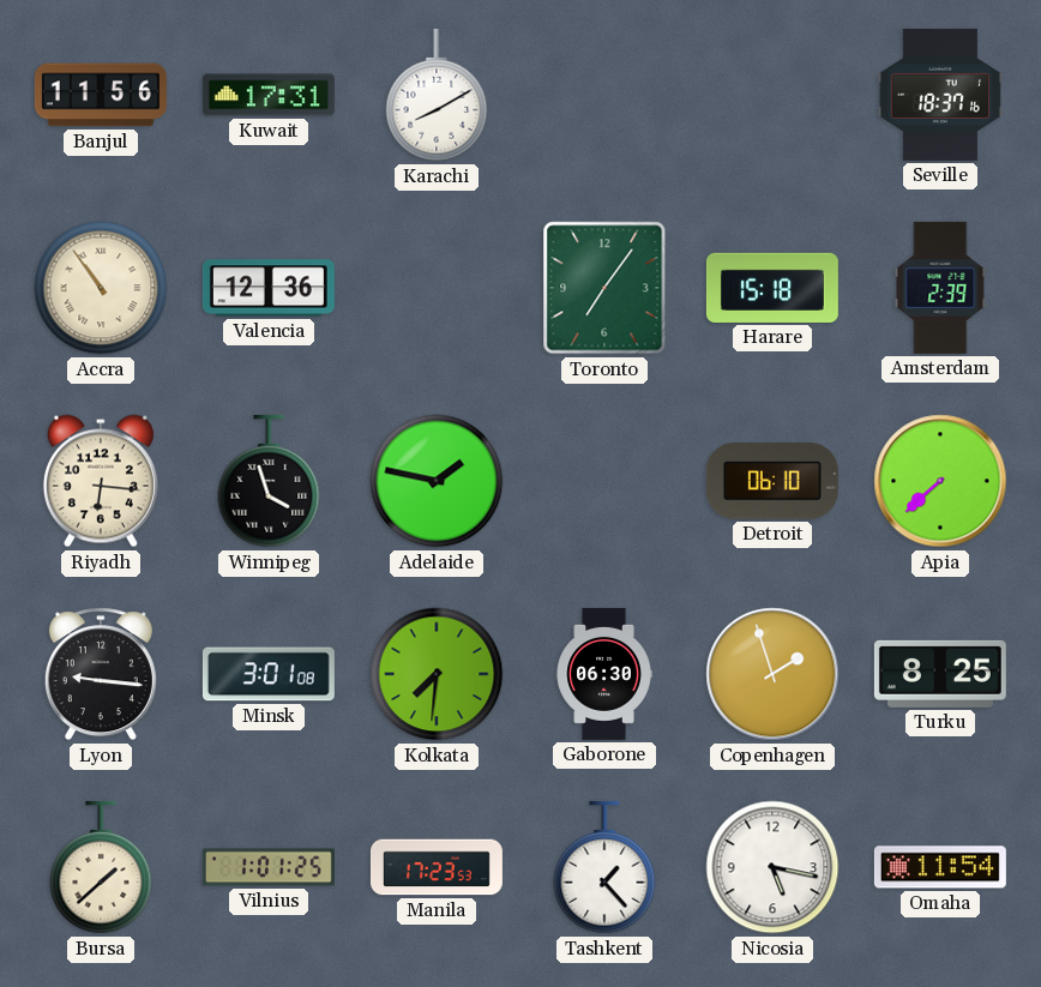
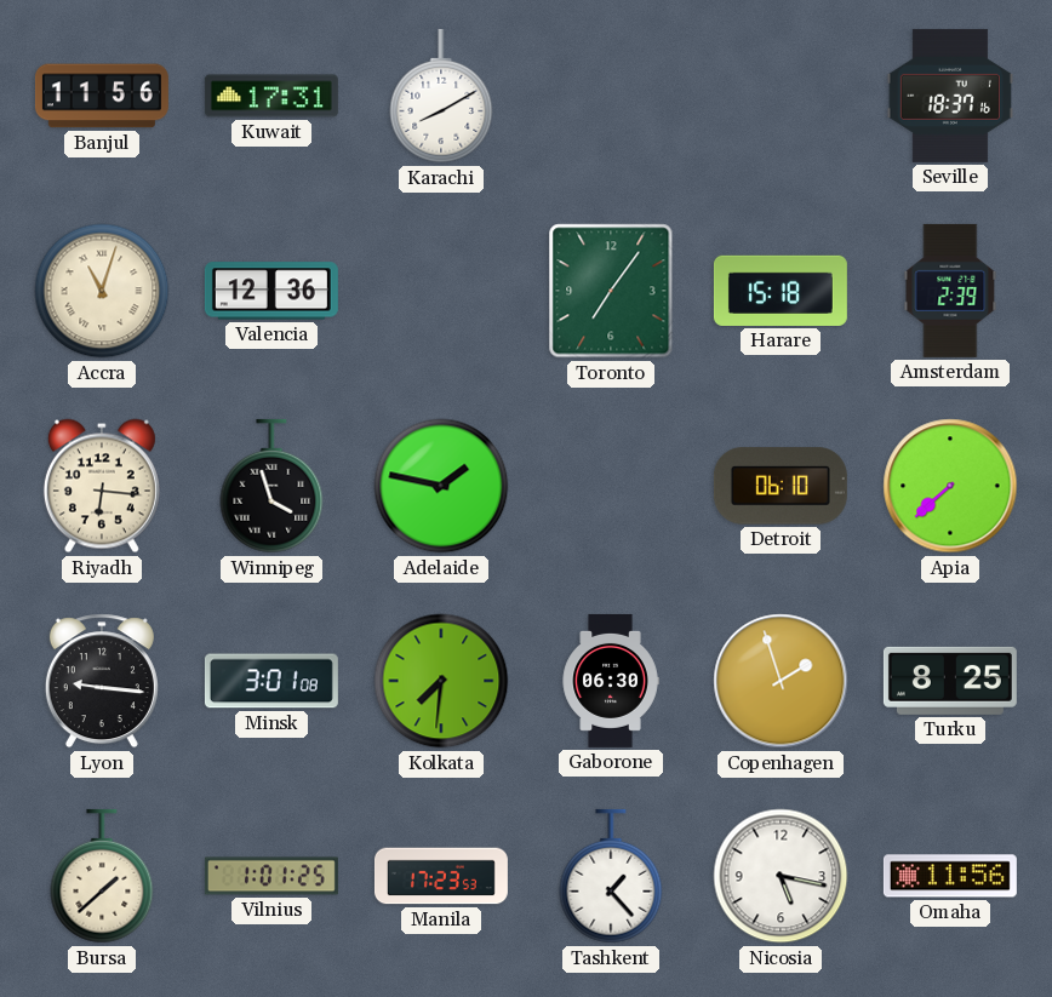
Accra: 10:54 -> 11:03 (102, 291)
Omaha: 11:54 -> 11:56 (950, 876)
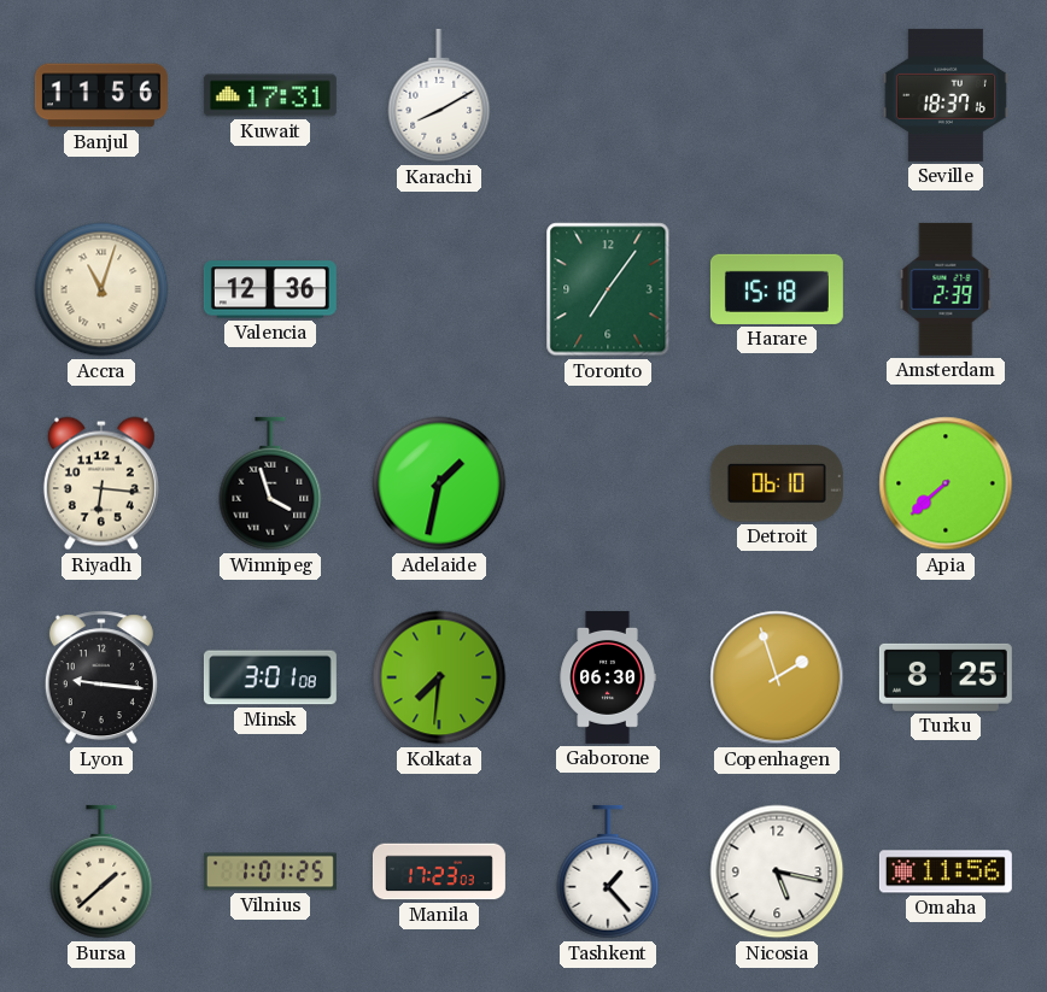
Adelaide: 1:47 -> 1:32 (439, 483)
Manila: 17:23:53 -> 17:23:03 (439, 871)
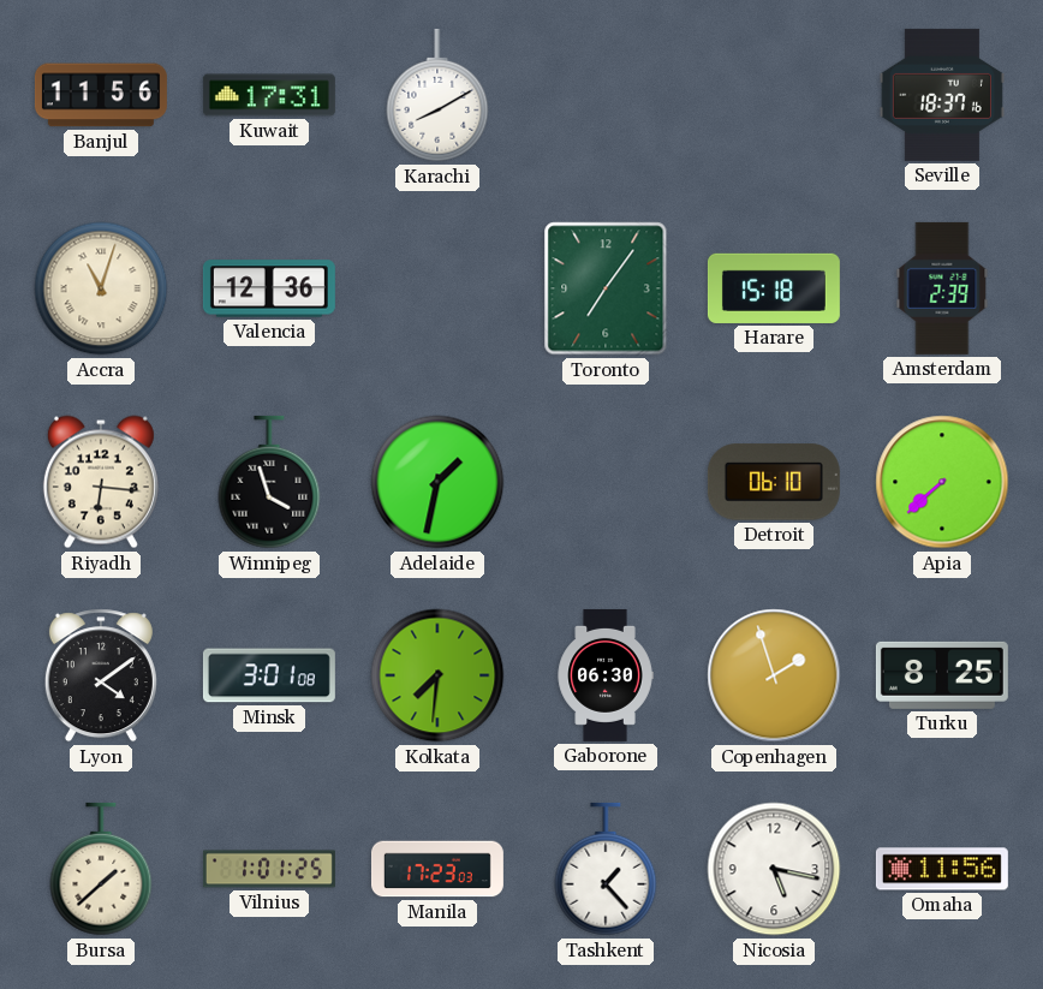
Lyon: 9:16 -> 4:09 (101, 675)
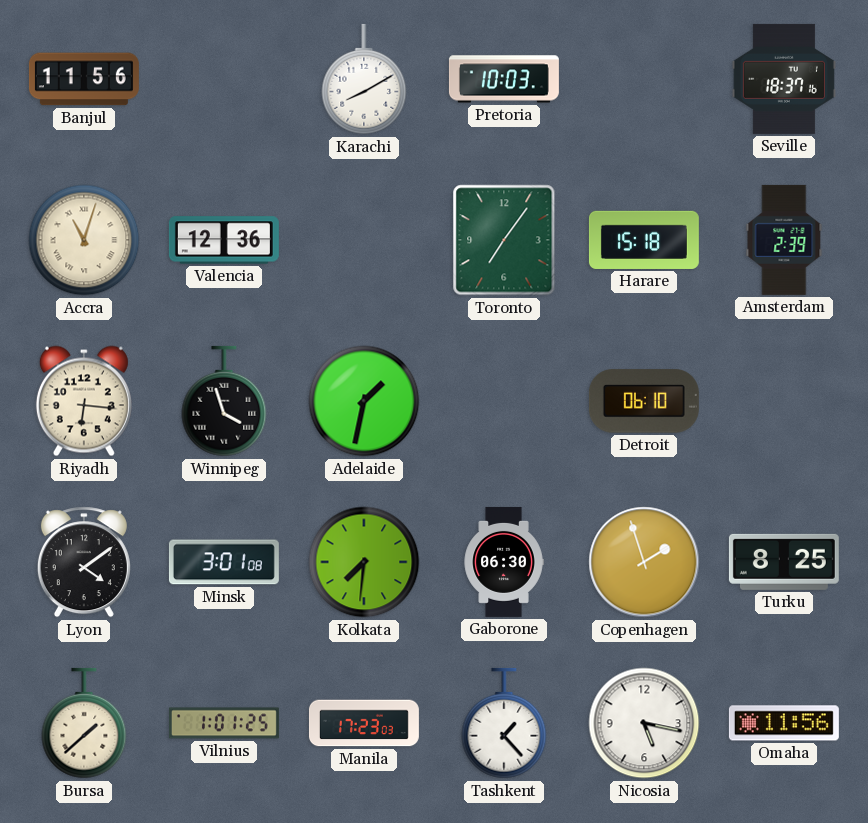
Kuwait: 17:31 -> none (269, 95)
Pretoria: none -> 10:03 (504, 79)
Apia: 7:38 -> none (942, 482)
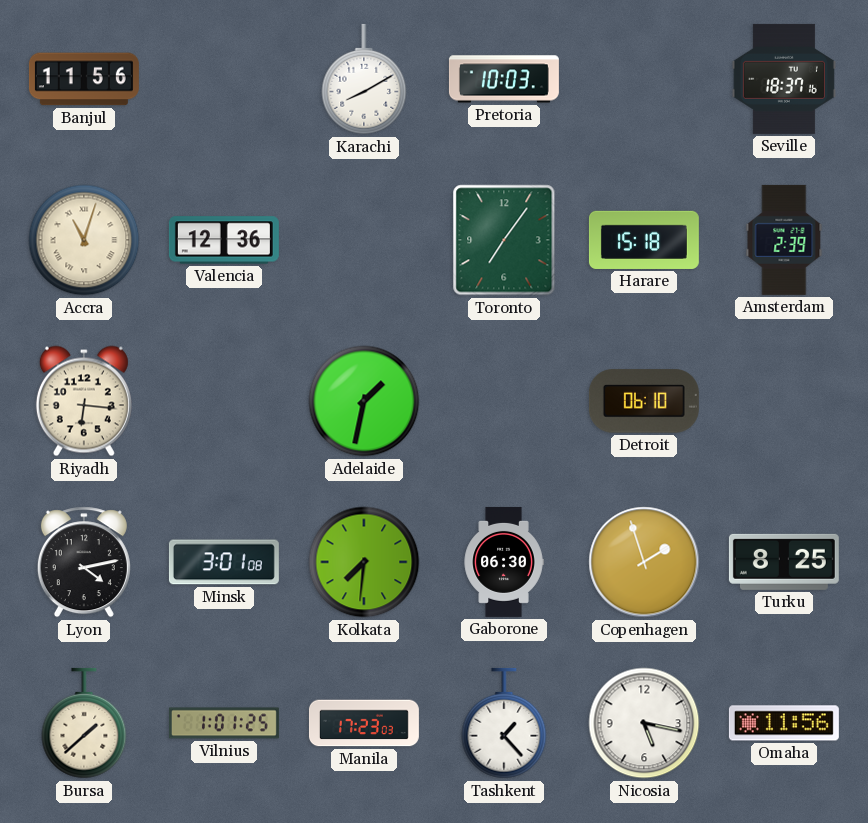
Winnipeg: 3:57 -> none (224, 401)
Lyon: 4:09 -> 4:13 (84, 562)
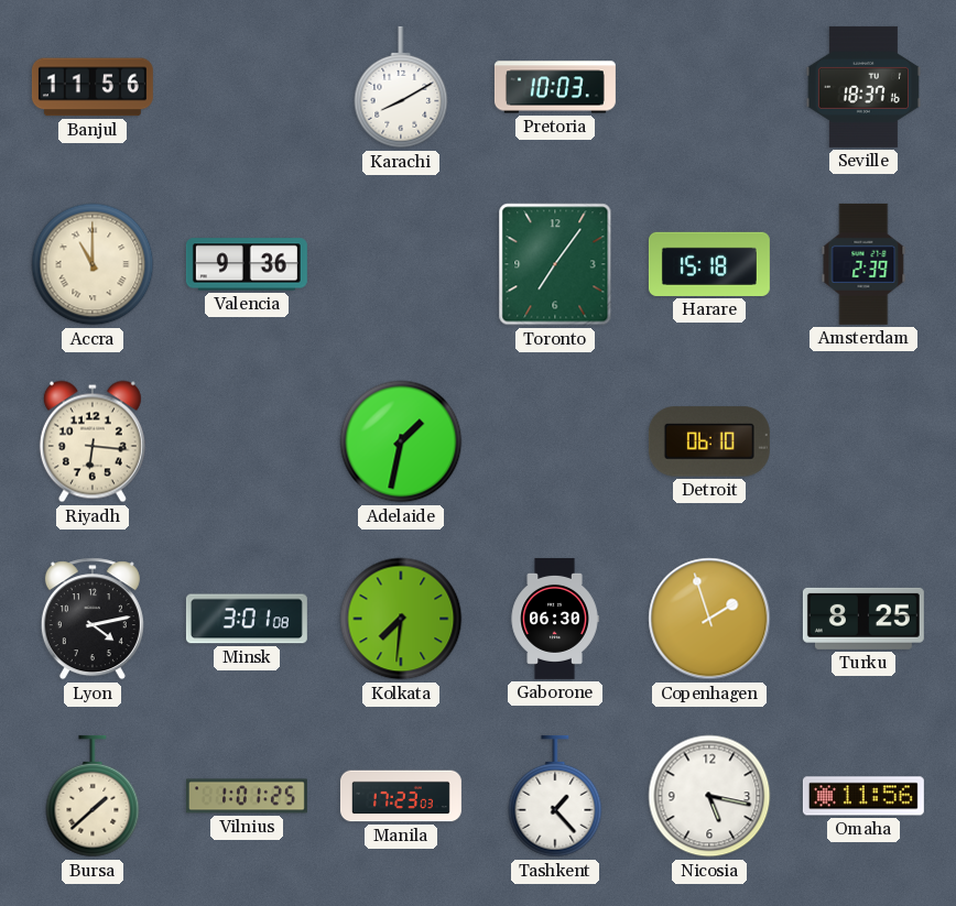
Accra: 11:03 -> 11:00 (93, 264)
Valencia: 12:36 -> 9:36 (247, 264)
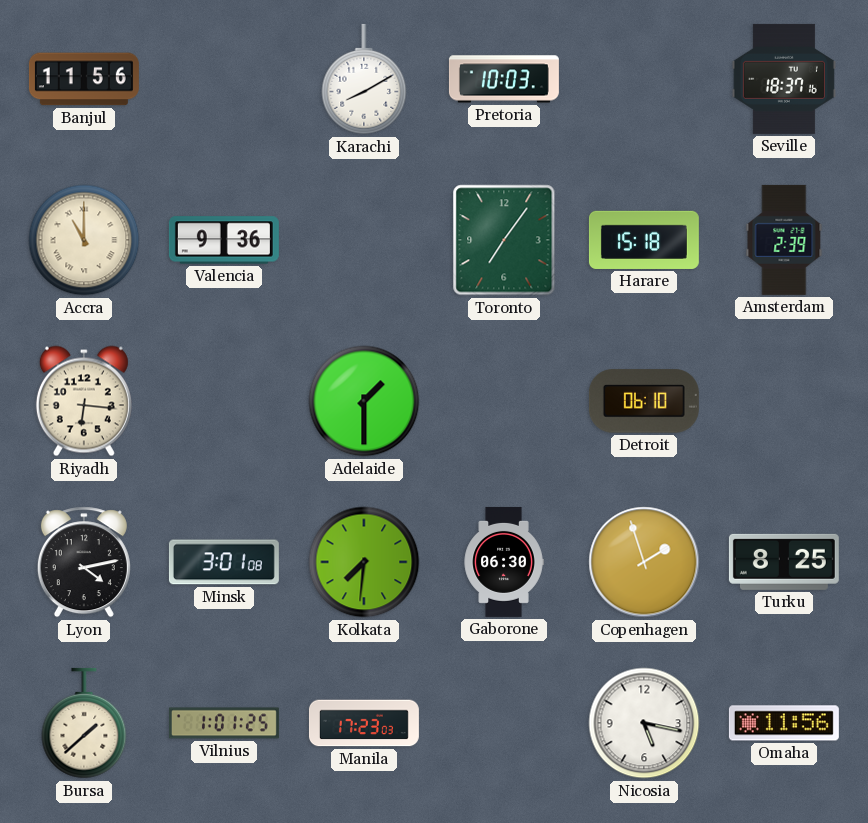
Adelaide: 1:32 -> 1:30 (364, 401)
Tashkent: 1:23 -> none (555, 796)
